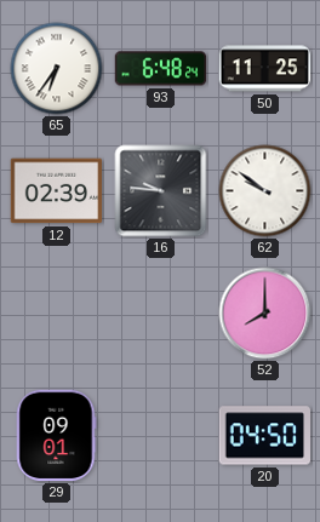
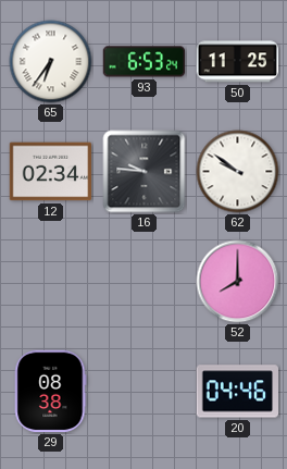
93: 6:48 -> 6:53 (145, 62)
12: 02:39 -> 02:34 (51, 172)
29: 09:01 -> 08:38 (50, 392)
20: 04:50 -> 04:46 (238, 392)
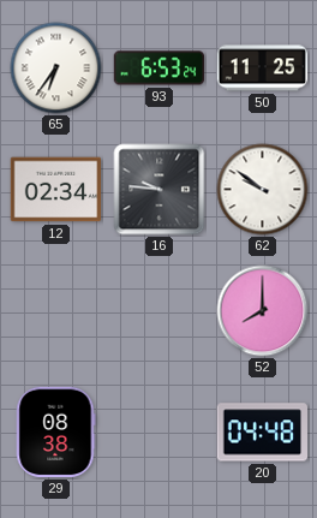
20: 04:46 -> 04:48 (263, 433)
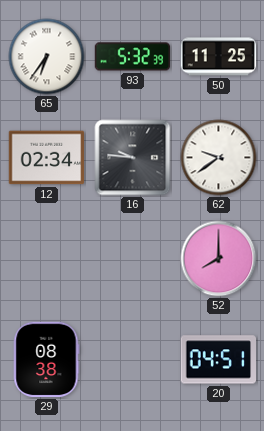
93: 6:53 -> 5:32 (133, 57)
62: 9:51 -> 9:39 (219, 158)
20: 04:48 -> 04:51 (219, 360)
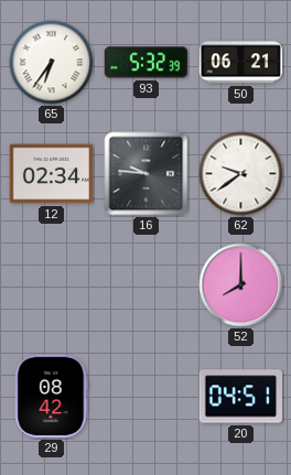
50: 11:25 -> 06:21 (241, 63)
29: 08:38 -> 08:42 (51, 397)
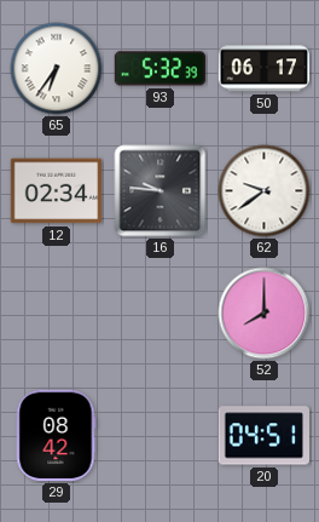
50: 06:21 -> 06:17 (265, 69)
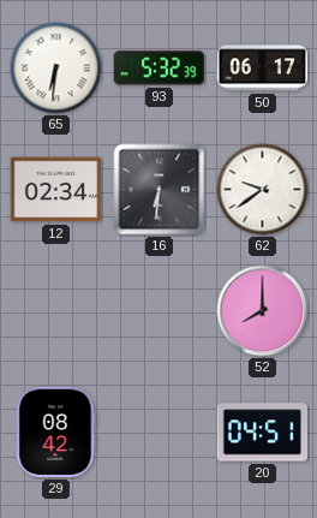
65: 6:36 -> 6:31 (56, 69)
16: 9:46 -> 6:31 (160, 190)
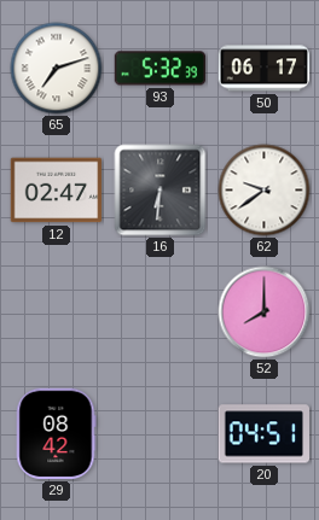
65: 6:31 -> 7:12 (57, 69)
12: 02:34 -> 02:47 (57, 191)
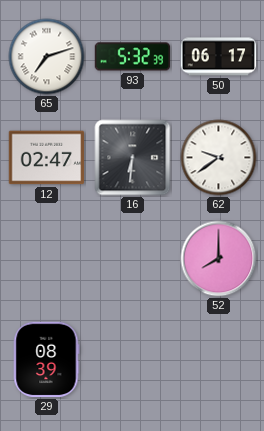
29: 08:42 -> 08:39 (46, 360)
20: 04:51 -> none (265, 434)
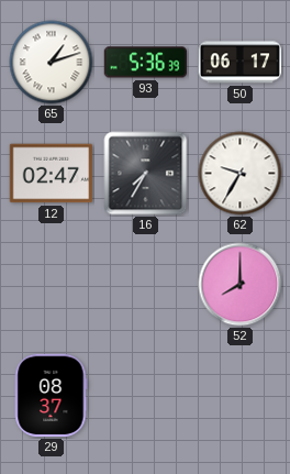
65: 7:12 -> 1:12 (52, 63)
93: 5:32 -> 5:36 (146, 63)
16: 6:31 -> 7:35 (146, 174)
62: 9:39 -> 9:35 (241, 174)
29: 08:39 -> 08:37 (51, 396)
